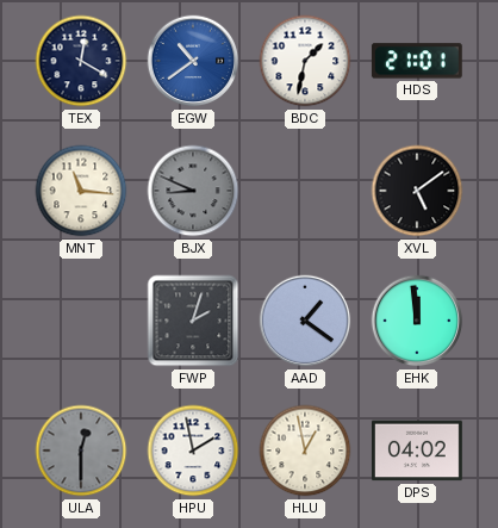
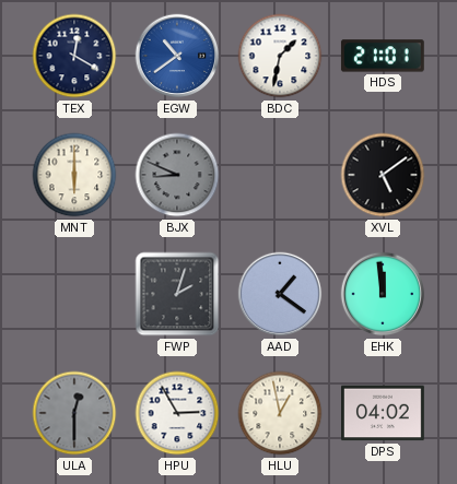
MNT: 11:16 -> 6:00 (74, 175)
HPU: 1:58 -> 2:55 (177, 413)
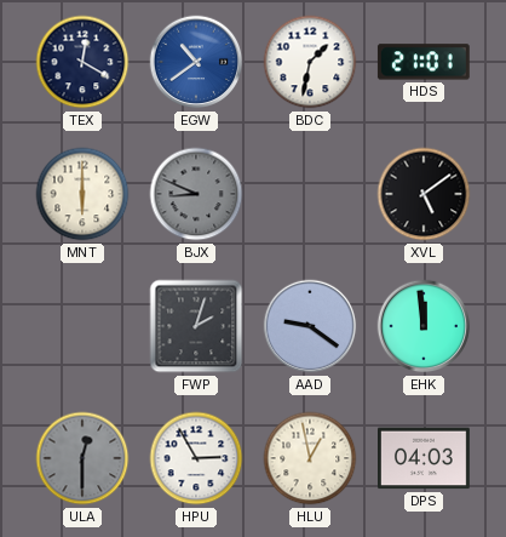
AAD: 1:21 -> 9:21 (310, 326)
DPS: 04:02 -> 04:03 (425, 458)
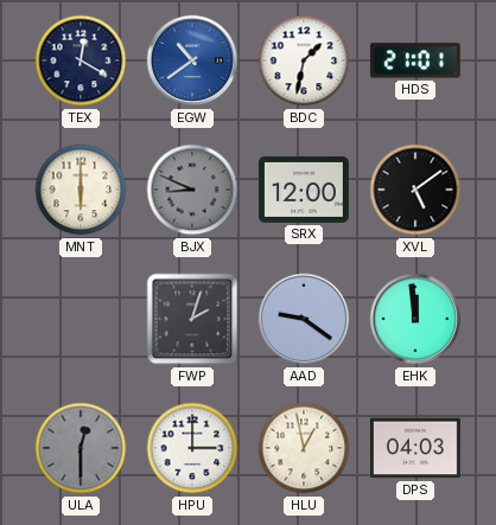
SRX: none -> 12:00 (305, 190)
HPU: 2:55 -> 3:00 (192, 448)
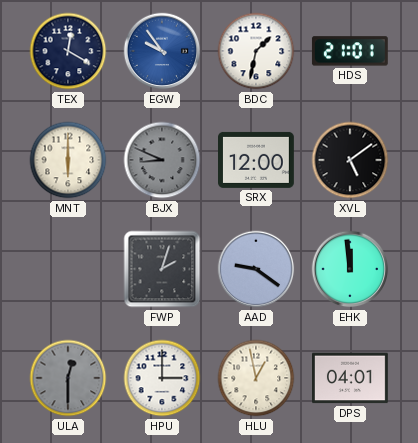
EGW: 10:39 -> 9:54 (162, 51)
DPS: 04:03 -> 04:01 (351, 378)
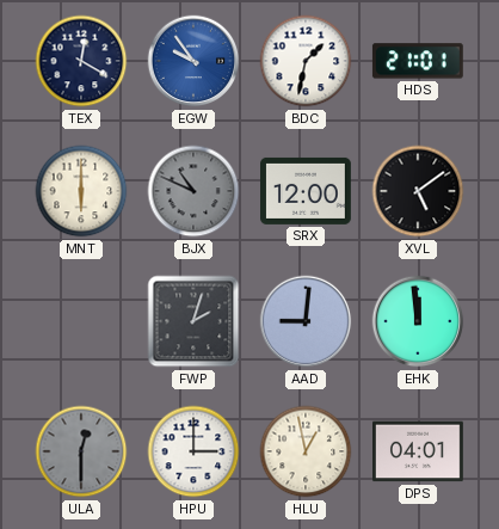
BJX: 8:49 -> 10:49 (193, 191)
AAD: 9:21 -> 9:01 (306, 321)
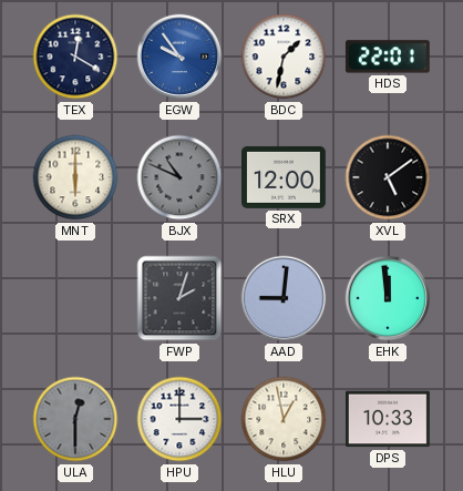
HDS: 21:01 -> 22:01 (388, 57)
DPS: 04:01 -> 10:33 (389, 419)
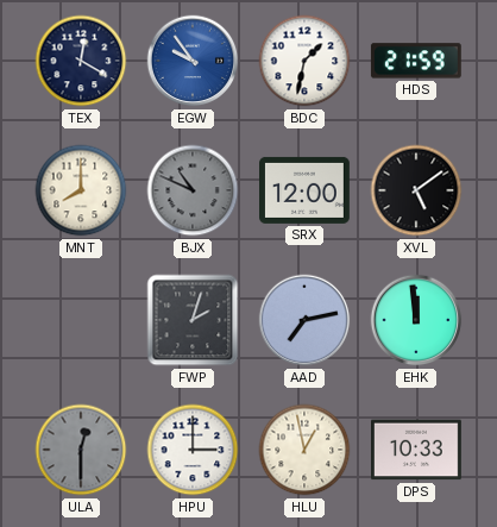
HDS: 22:01 -> 21:59 (416, 61)
MNT: 6:00 -> 8:00 (81, 190)
AAD: 9:01 -> 7:13 (304, 320)
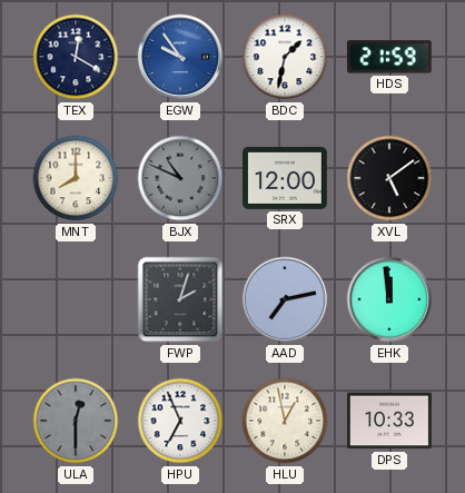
HPU: 3:00 -> 6:56 (180, 421)
